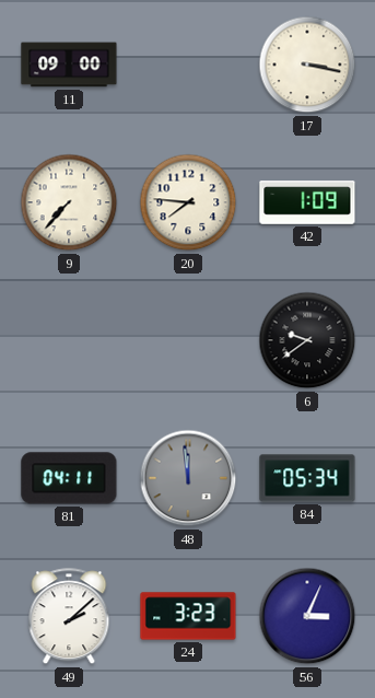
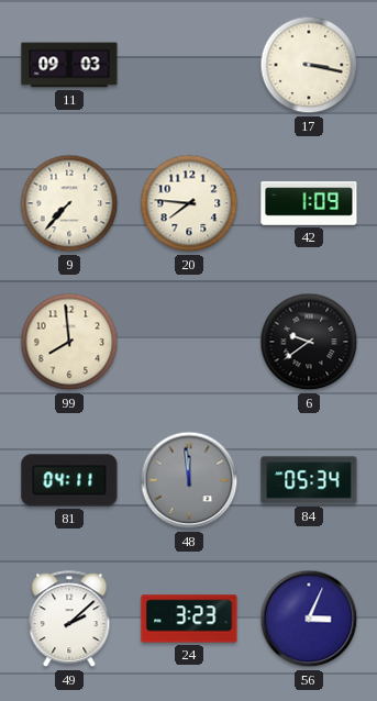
11: 09:00 -> 09:03 (69, 65)
99: none -> 7:59 (69, 342)
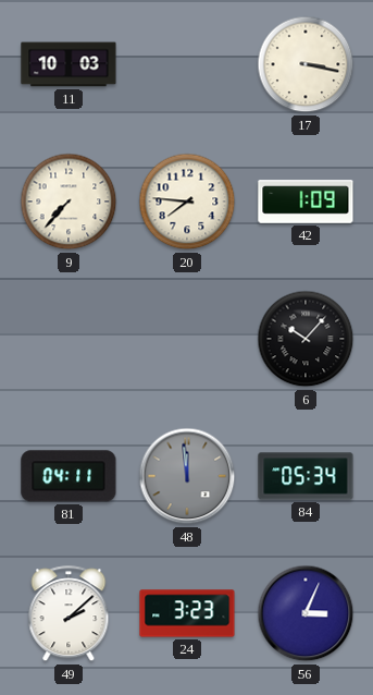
11: 09:03 -> 10:03 (69, 64)
99: 7:59 -> none (69, 342)
6: 9:39 -> 10:07 (306, 339)
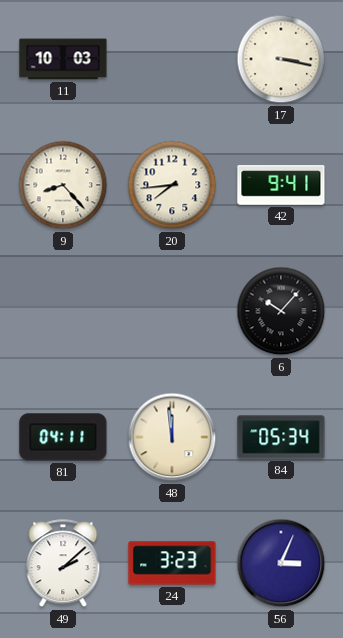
9: 7:37 -> 8:23 (63, 185)
20: 7:46 -> 7:44 (172, 185)
42: 1:09 -> 9:41 (281, 185)
48 dial: grey -> cream (172, 437)
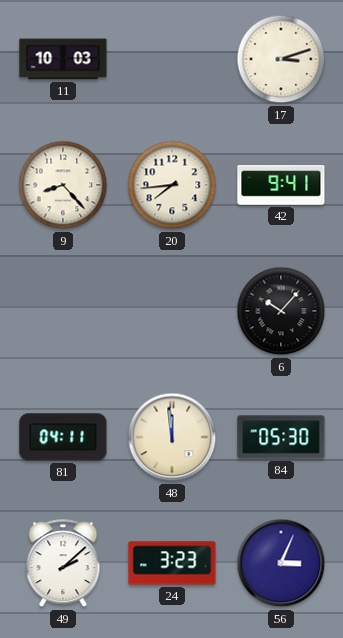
17: 3:17 -> 3:12 (281, 59)
84: 05:34 -> 05:30 (281, 437)
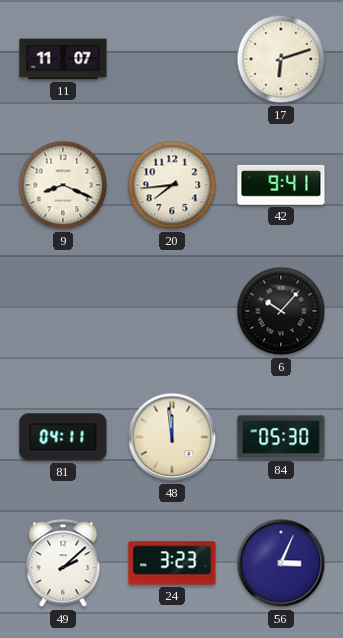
11: 10:03 -> 11:07 (63, 59)
17: 3:12 -> 6:12 (281, 59)
9: 8:23 -> 8:19 (63, 185)
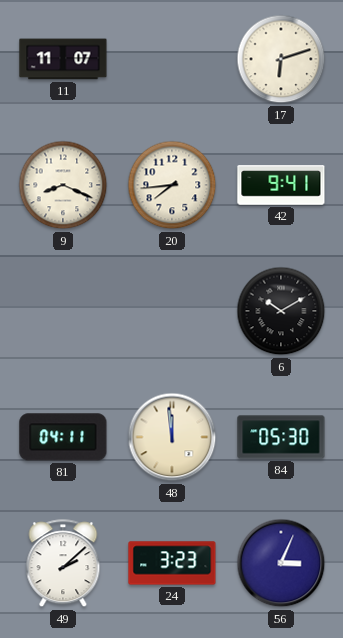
6: 10:07 -> 10:10 (281, 311)
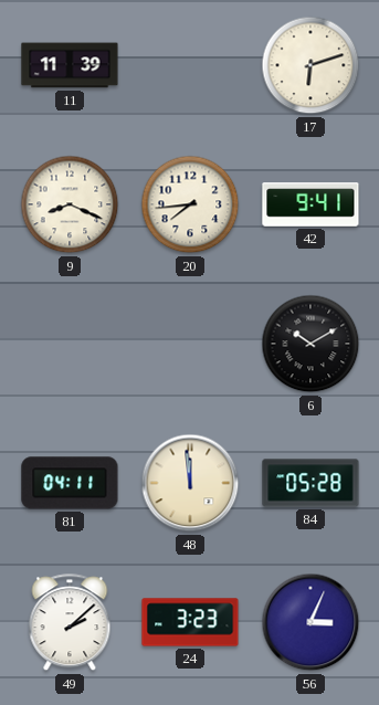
11: 11:07 -> 11:39 (70, 65)
84: 05:30 -> 05:28 (310, 483)
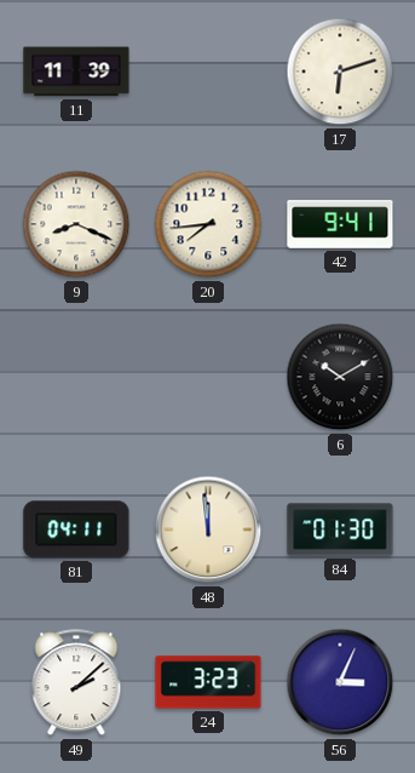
84: 05:28 -> 01:30 (340, 529)
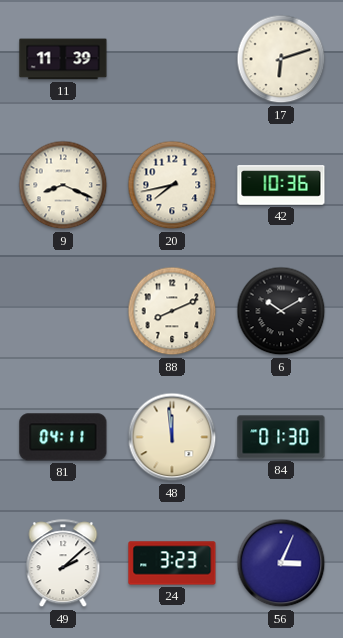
20: 7:44 -> 7:43 (172, 185)
42: 9:41 -> 10:36 (281, 185)
88: none -> 8:11 (172, 311)
